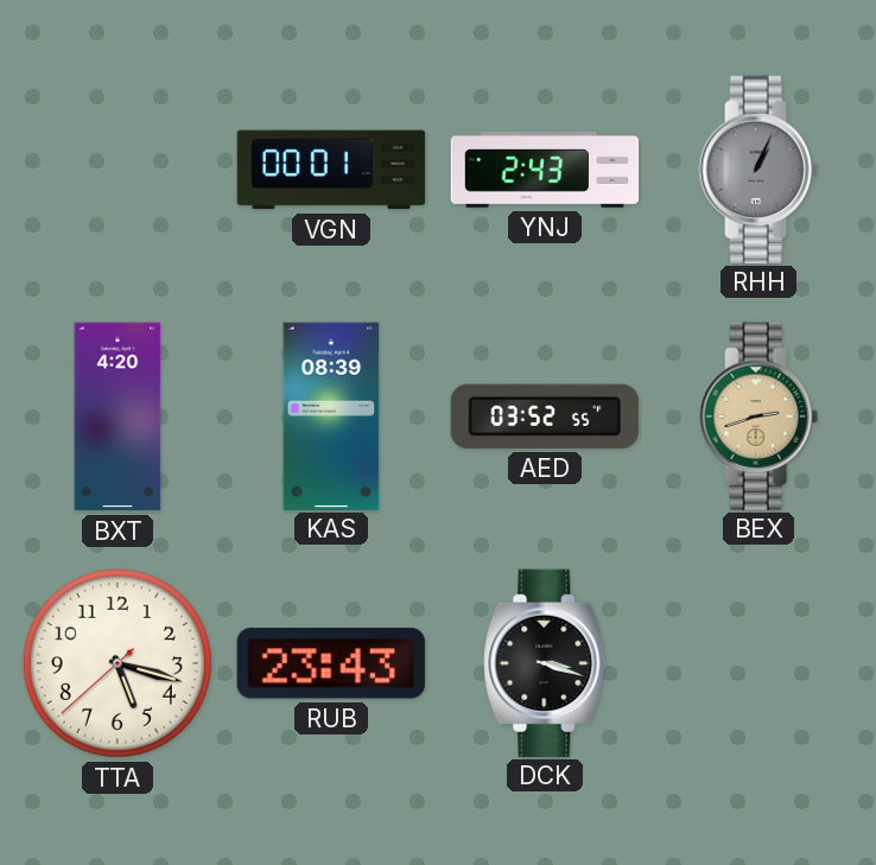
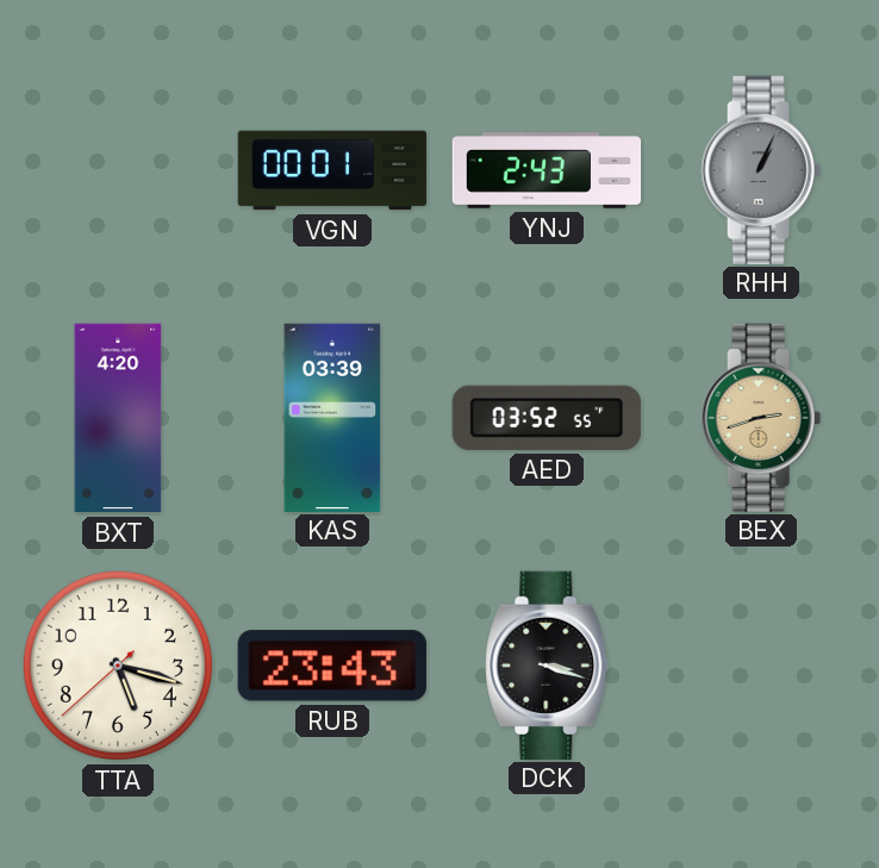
KAS: 08:39 -> 03:39 (332, 417)
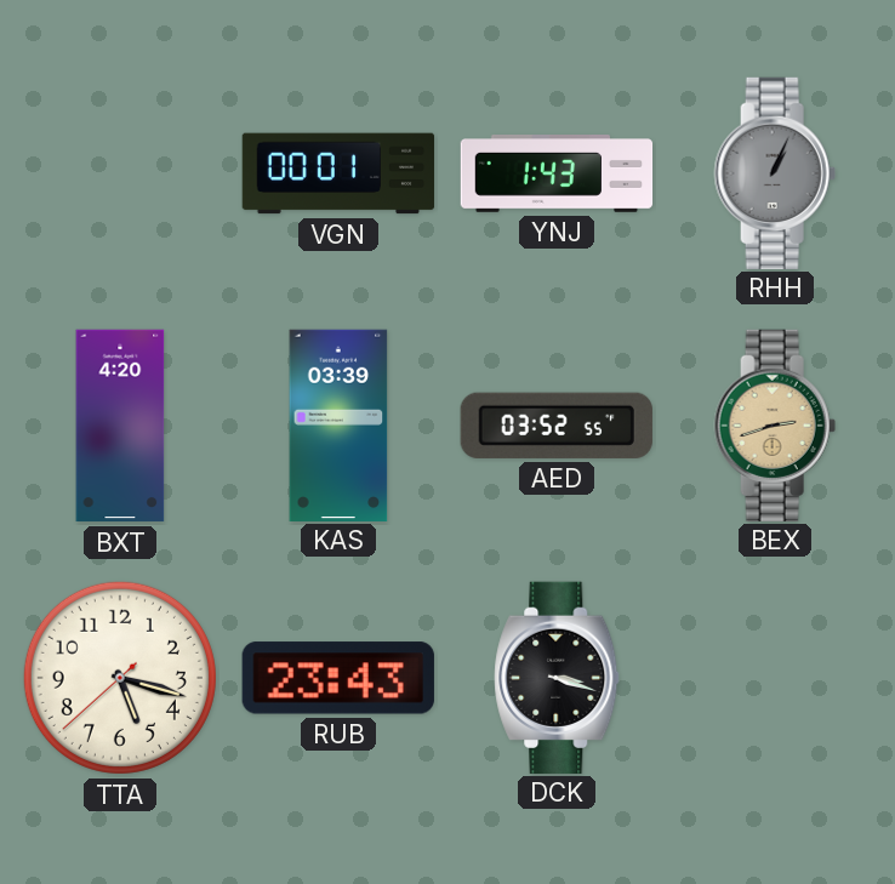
YNJ: 2:43 -> 1:43 (557, 175)
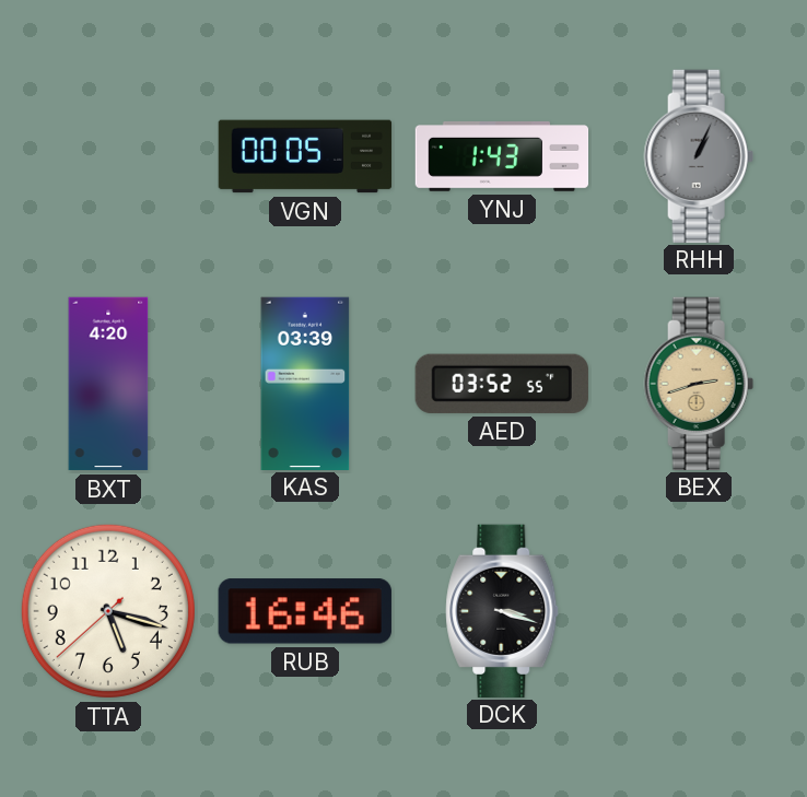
VGN: 00:01 -> 00:05 (305, 156)
RUB: 23:43 -> 16:46 (305, 611)
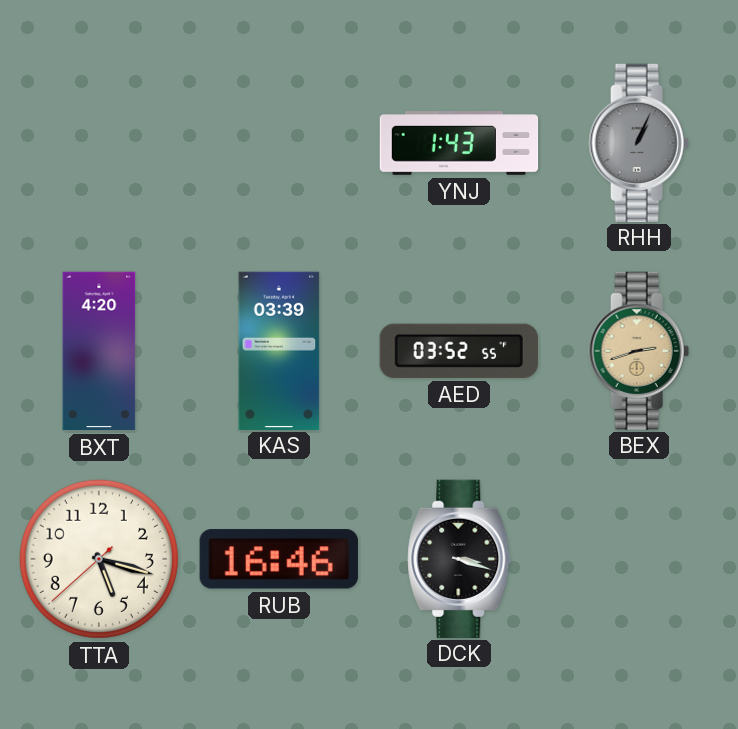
VGN: 00:05 -> none (305, 156)
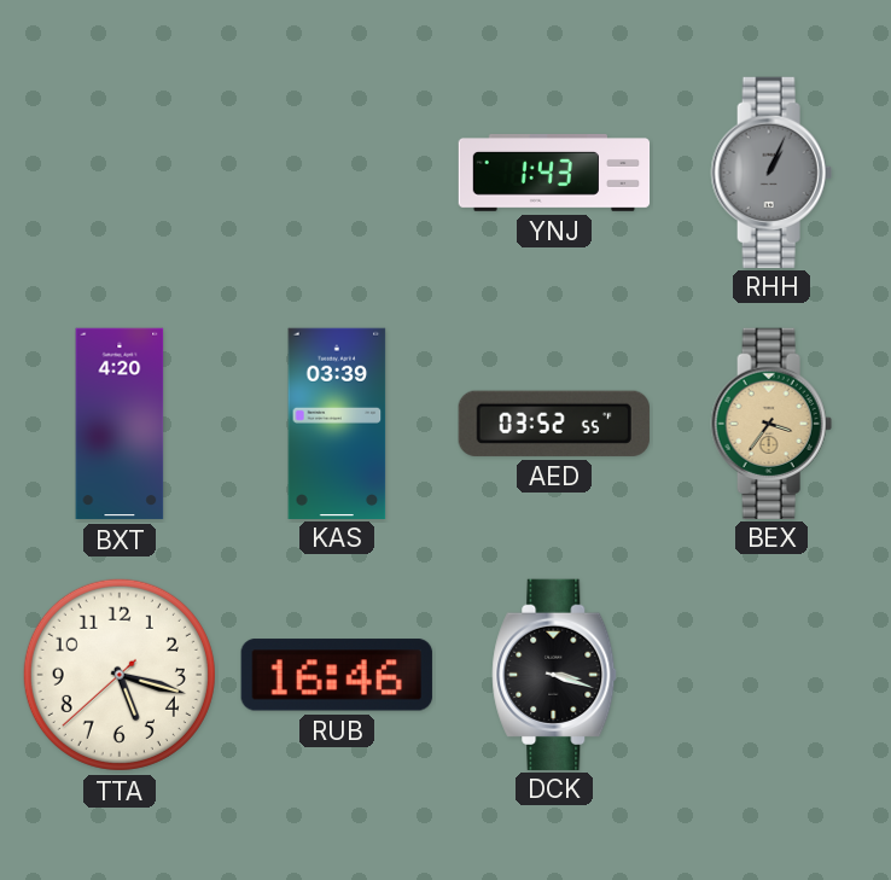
BEX: 2:42 -> 3:36 (771, 422)
